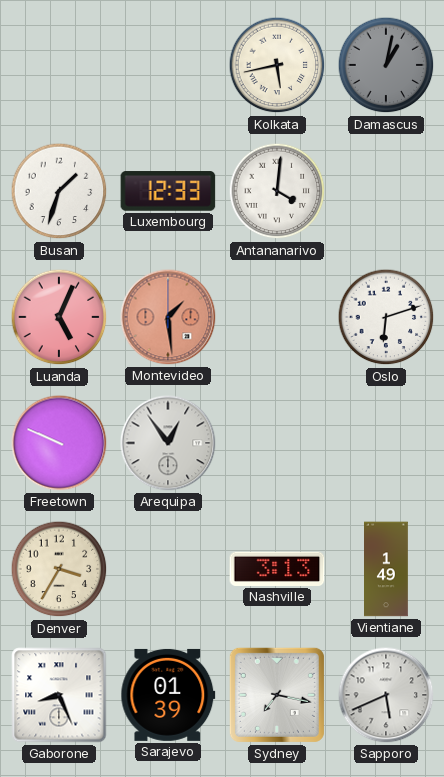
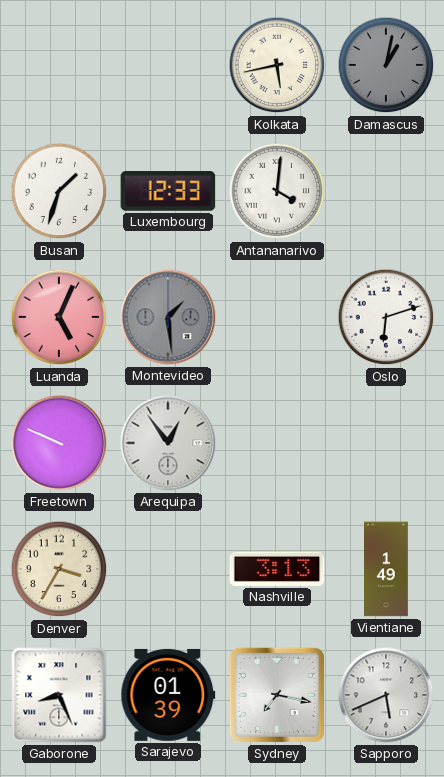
Montevideo dial: salmon -> grey (168, 317)
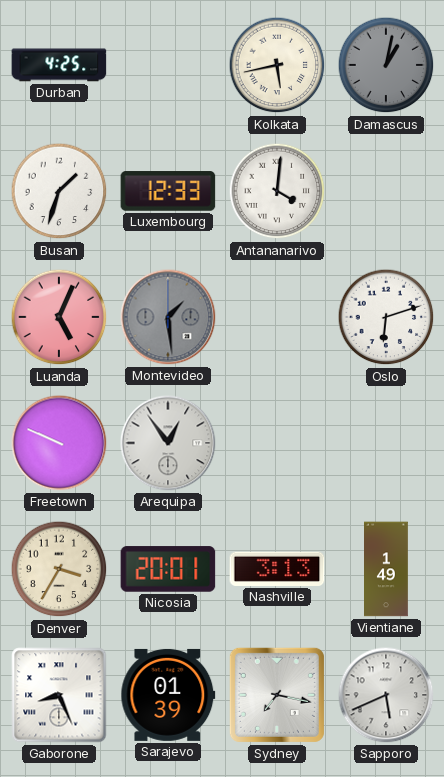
Durban: none -> 4:25 (59, 65)
Nicosia: none -> 20:01 (168, 569)
